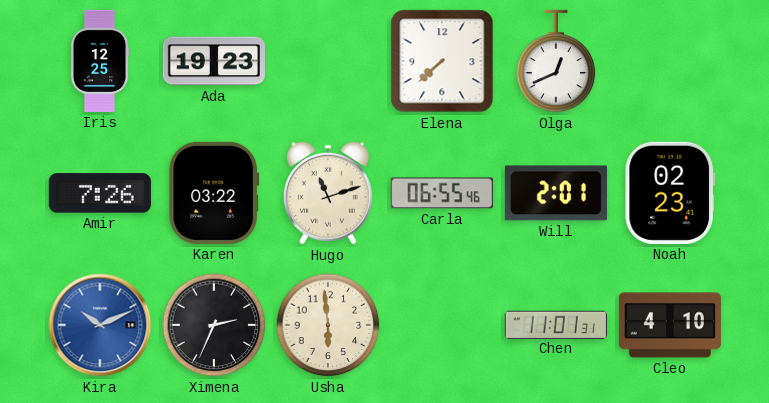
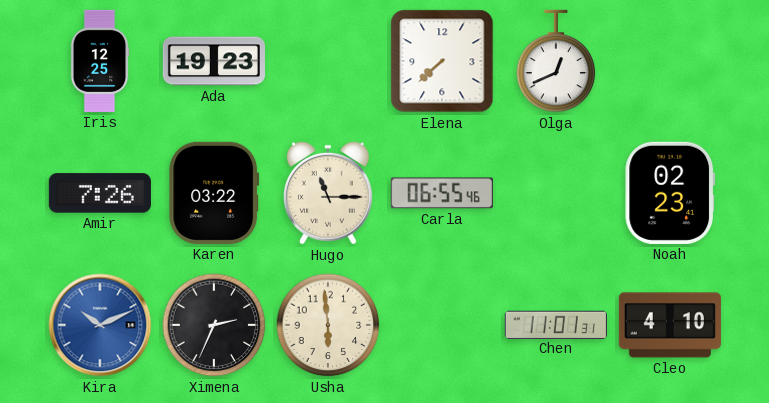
Hugo: 11:12 -> 11:15 (328, 193)
Will: 2:01 -> none (556, 193)
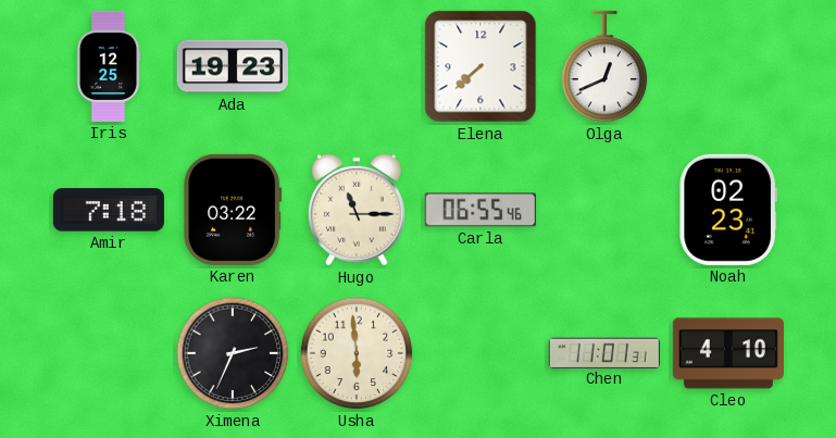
Amir: 7:26 -> 7:18 (109, 210)
Kira: 10:11 -> none (100, 325)
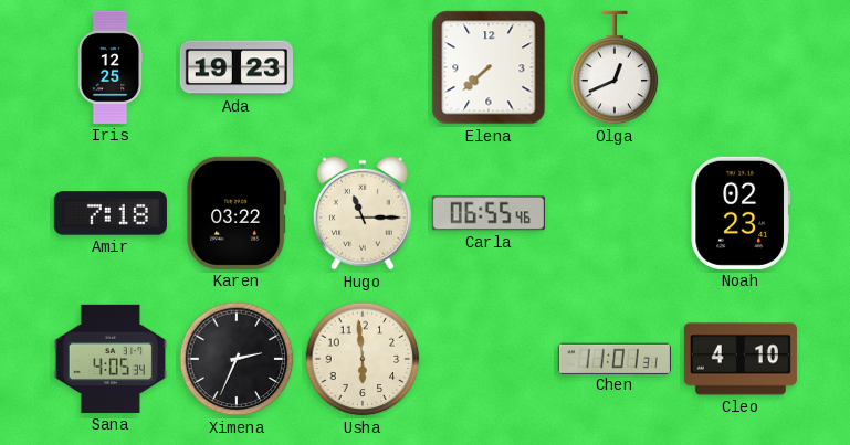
Sana: none -> 4:05 (111, 359)
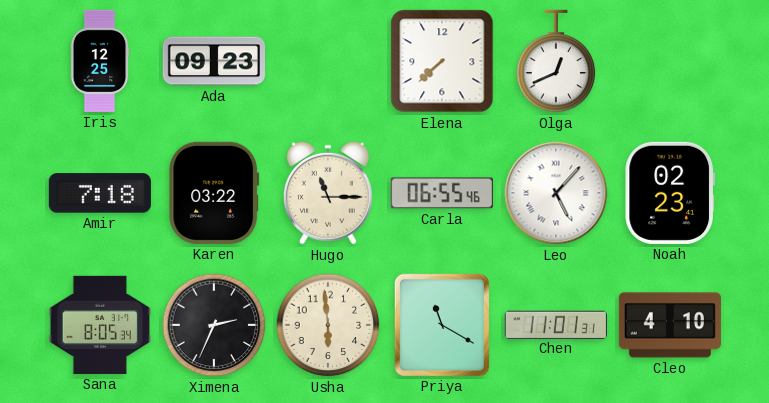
Ada: 19:23 -> 09:23 (214, 61)
Leo: none -> 5:07 (556, 193)
Sana: 4:05 -> 8:05 (100, 325)
Priya: none -> 11:20 (442, 325)
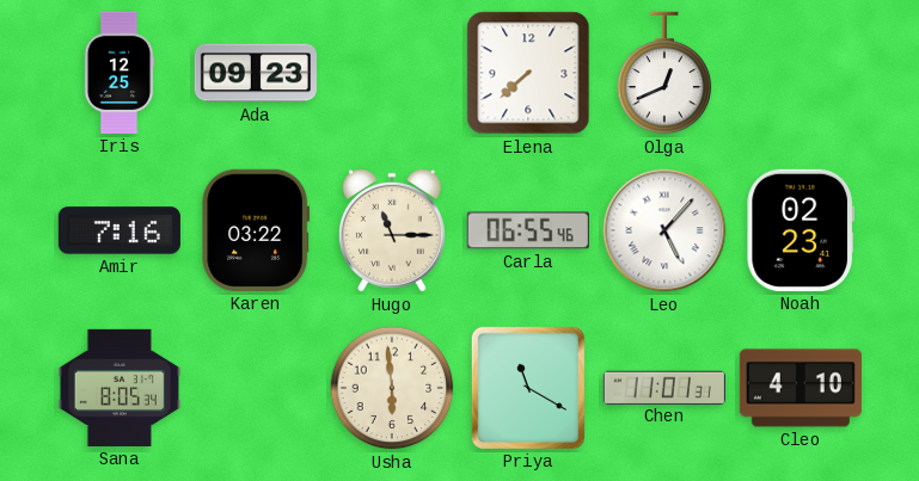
Amir: 7:18 -> 7:16 (120, 230)
Ximena: 2:34 -> none (214, 325)
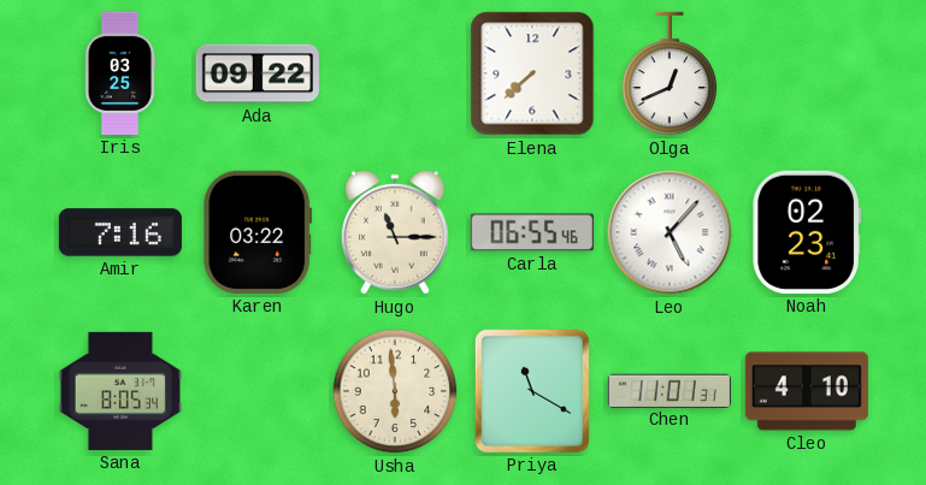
Iris: 12:25 -> 03:25 (120, 73)
Ada: 09:23 -> 09:22 (258, 73)
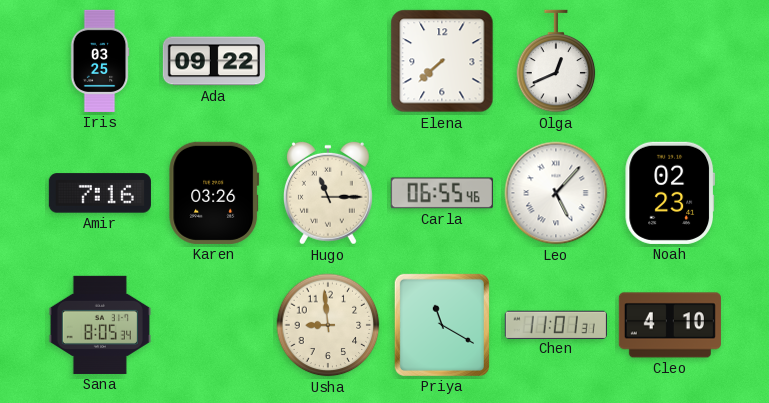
Karen: 03:22 -> 03:26 (214, 193)
Usha: 5:59 -> 8:59 (328, 325)
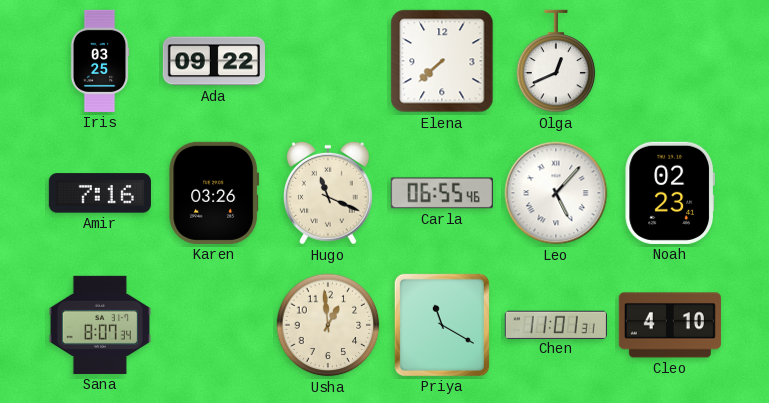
Hugo: 11:15 -> 11:19 (328, 193)
Sana: 8:05 -> 8:07 (100, 325)
Usha: 8:59 -> 12:59 (328, 325)
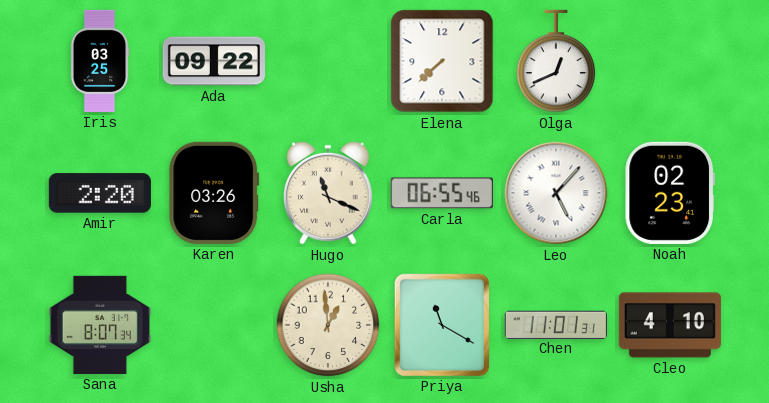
Amir: 7:16 -> 2:20 (100, 193)
